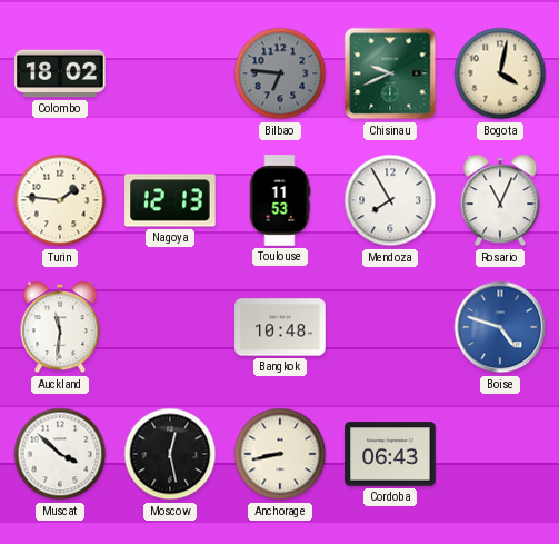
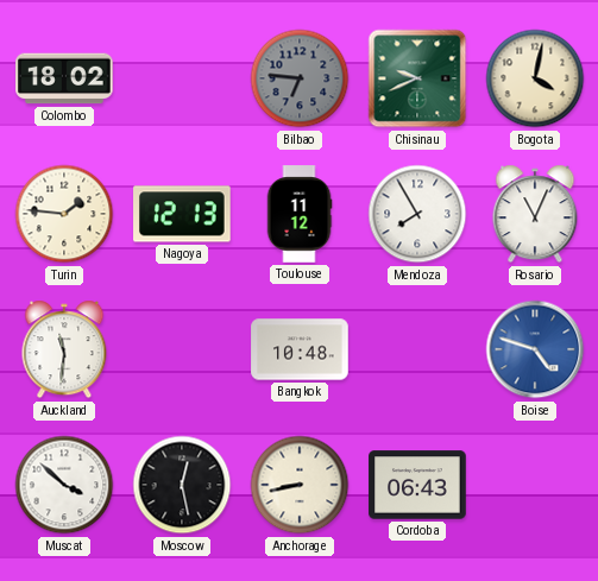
Toulouse: 11:53 -> 11:12 (300, 214)
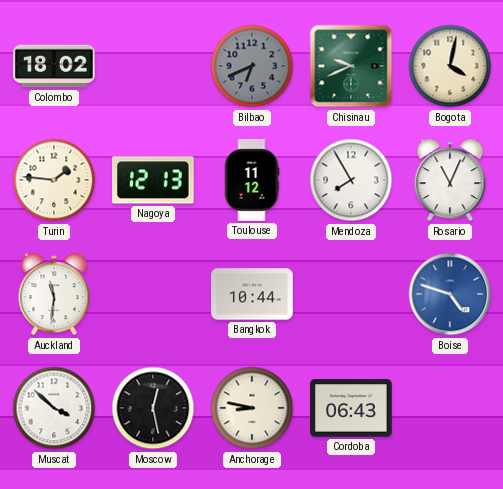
Bilbao: 6:46 -> 6:41 (252, 66)
Bangkok: 10:48 -> 10:44 (252, 294)
Anchorage: 8:43 -> 8:47 (252, 408)
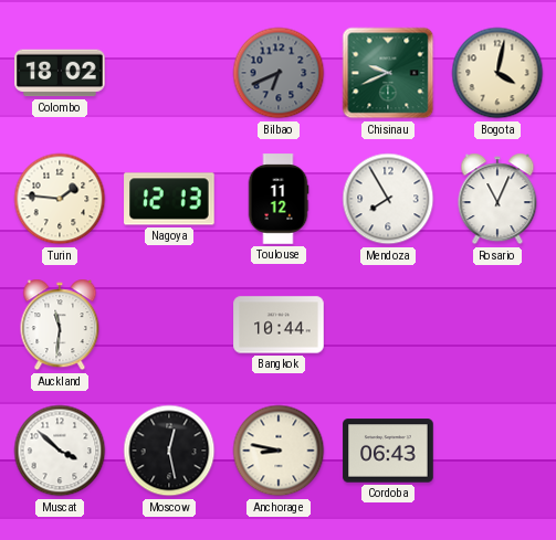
Boise: 4:48 -> none (450, 294)
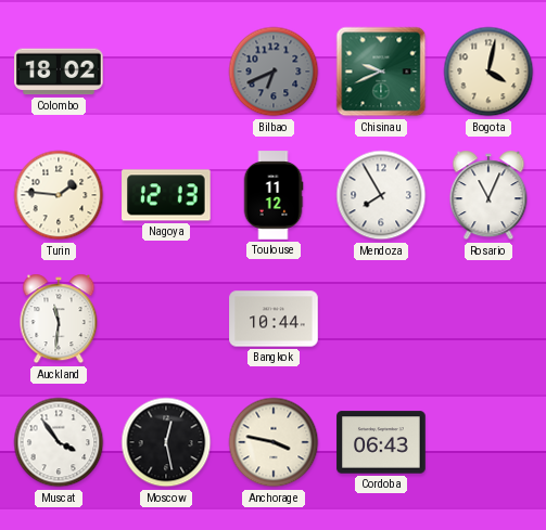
Muscat: 3:52 -> 3:54 (59, 442)
Anchorage: 8:47 -> 3:47 (274, 442)
